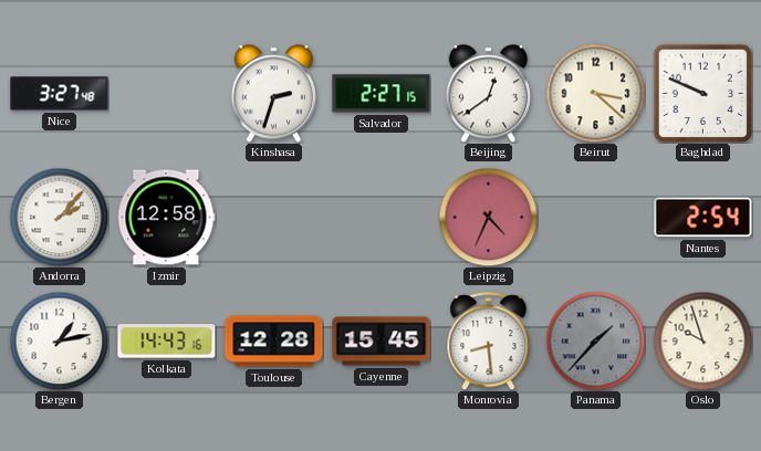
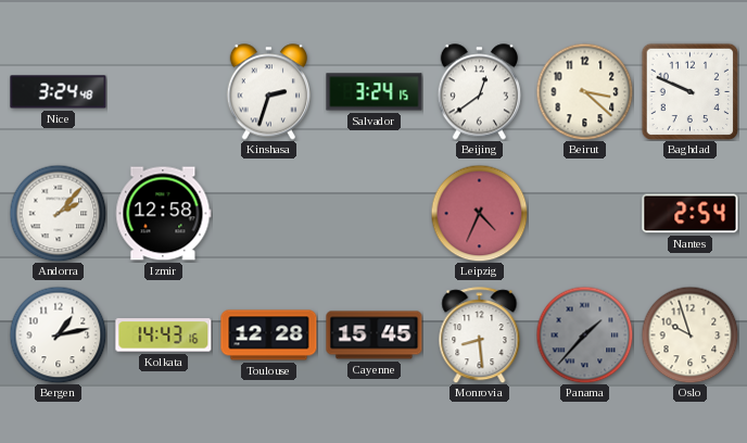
Nice: 3:27 -> 3:24 (59, 92)
Salvador: 2:27 -> 3:24 (375, 92)
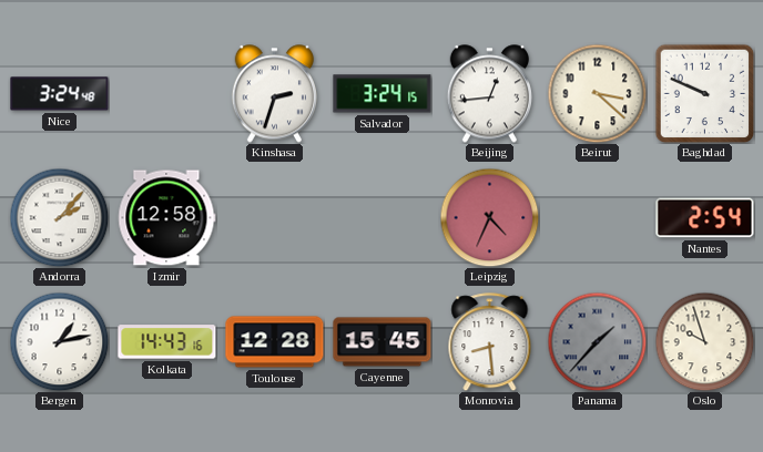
Beijing: 12:39 -> 12:44 (489, 94)
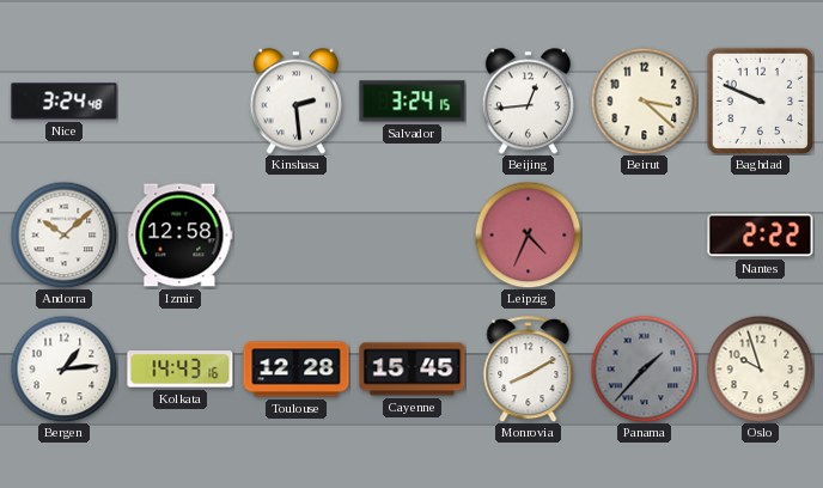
Kinshasa: 2:33 -> 2:29 (295, 102)
Andorra: 2:07 -> 10:08 (63, 234)
Nantes: 2:54 -> 2:22 (761, 236)
Bergen: 1:13 -> 1:14 (63, 368)
Monrovia: 8:29 -> 8:10 (529, 370)
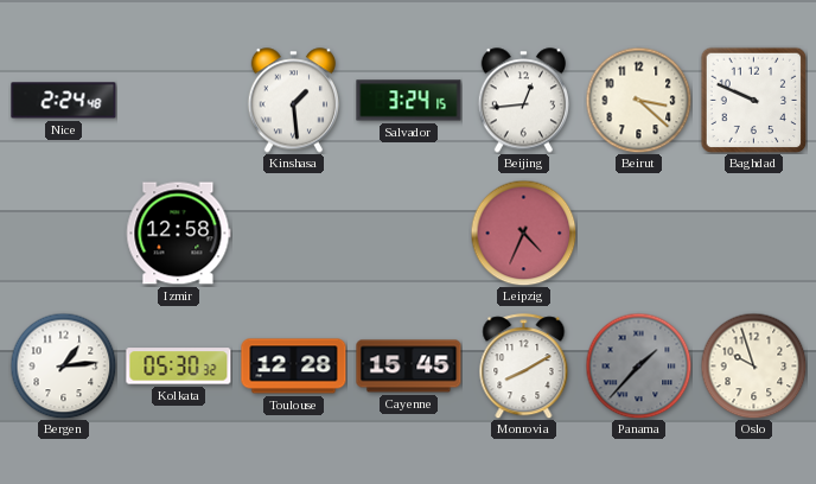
Nice: 3:24 -> 2:24 (64, 101)
Kinshasa: 2:29 -> 1:29 (293, 101)
Andorra: 10:08 -> none (63, 234)
Nantes: 2:22 -> none (761, 236)
Kolkata: 14:43 -> 05:30 (179, 367)
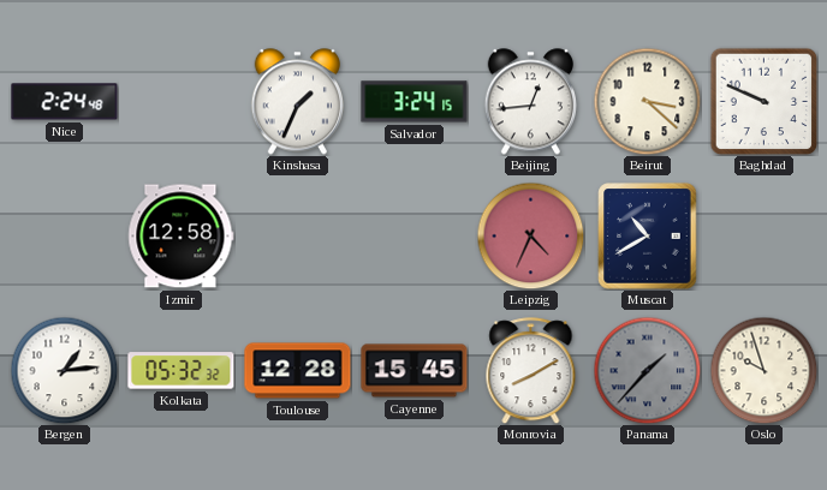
Kinshasa: 1:29 -> 1:34 (297, 102)
Muscat: none -> 10:40 (648, 237)
Kolkata: 05:30 -> 05:32 (182, 371)
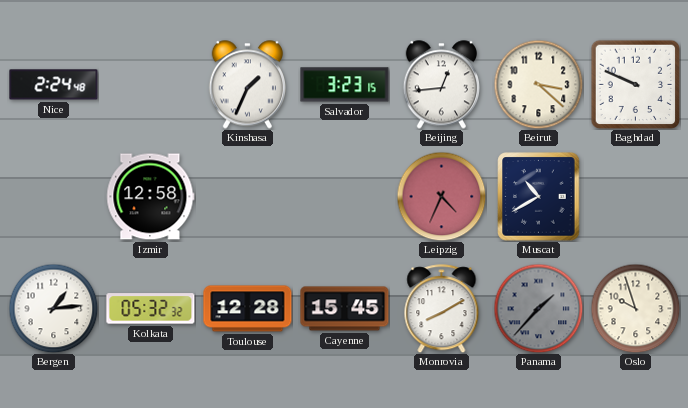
Salvador: 3:24 -> 3:23 (345, 85)
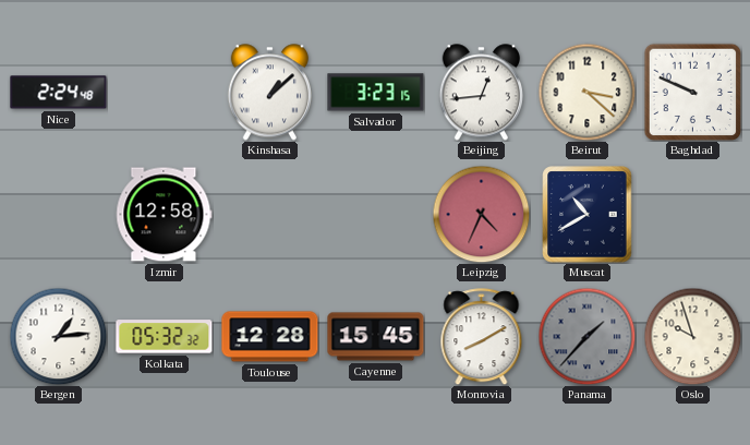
Kinshasa: 1:34 -> 1:08 (269, 93)
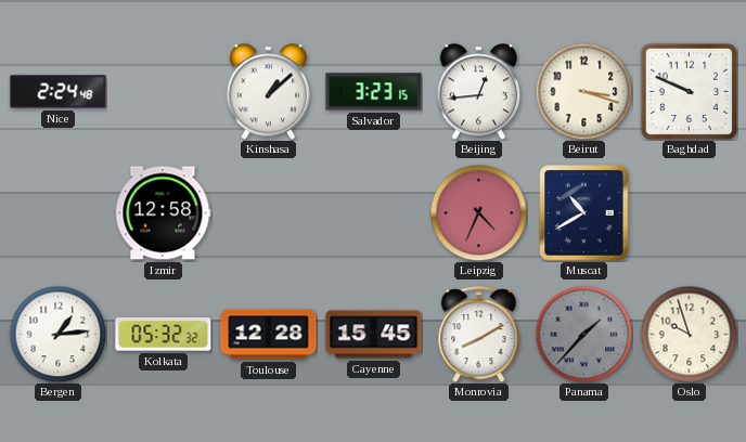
Beirut: 3:22 -> 3:18 (583, 91)
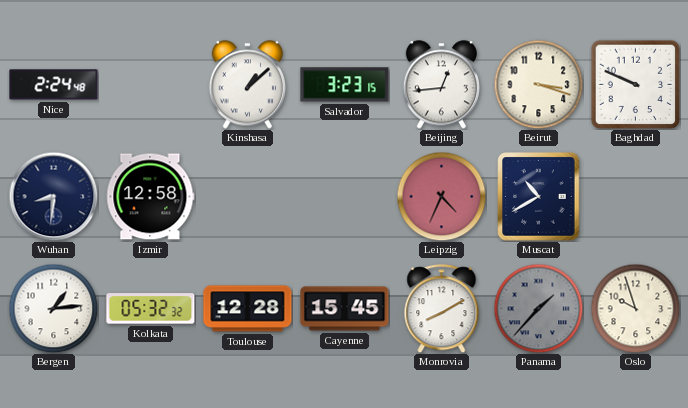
Wuhan: none -> 8:31 (53, 196)
